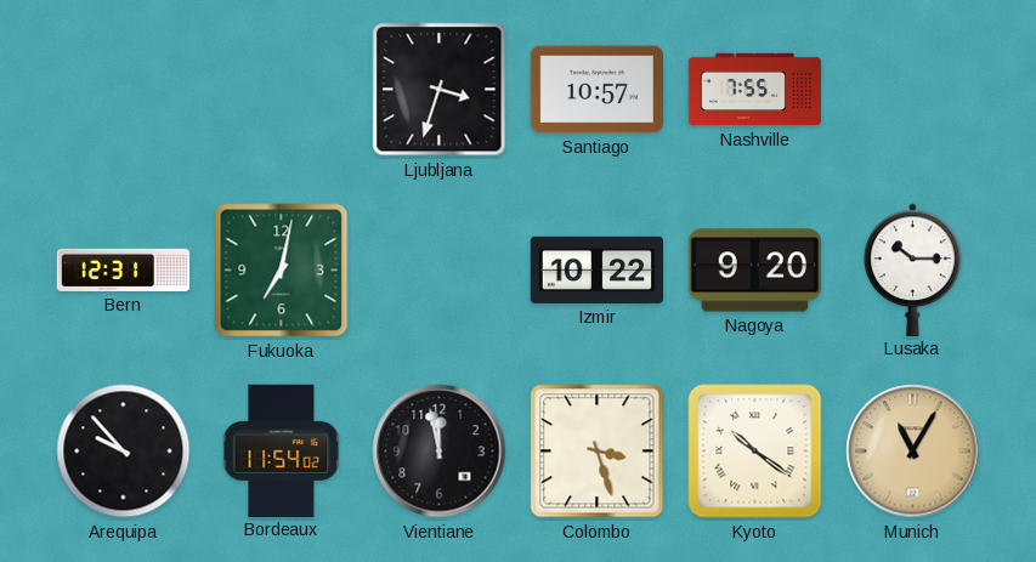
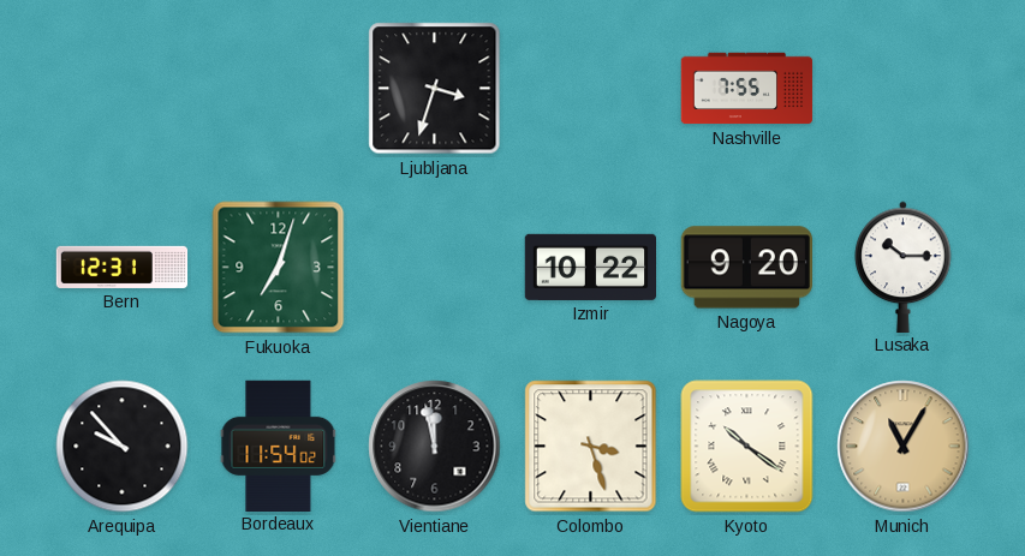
Santiago: 10:57 -> none (596, 90)
Fukuoka: 7:02 -> 7:03 (279, 268)
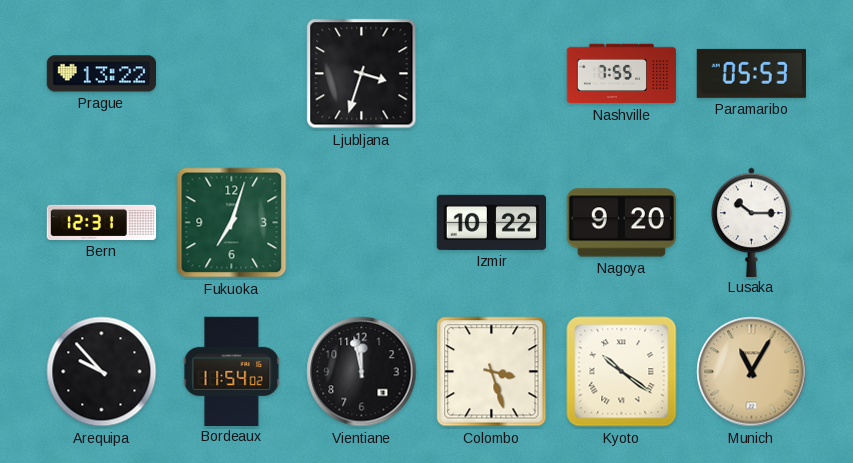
Prague: none -> 13:22 (102, 74)
Paramaribo: none -> 05:53 (751, 73)
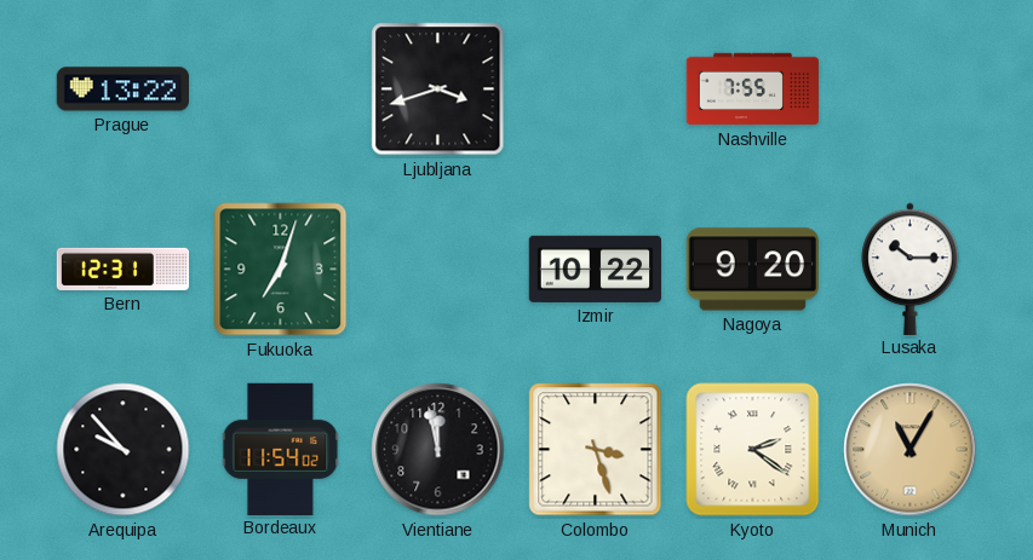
Ljubljana: 3:33 -> 3:42 (438, 90)
Paramaribo: 05:53 -> none (751, 73)
Kyoto: 10:21 -> 2:21 (753, 450)
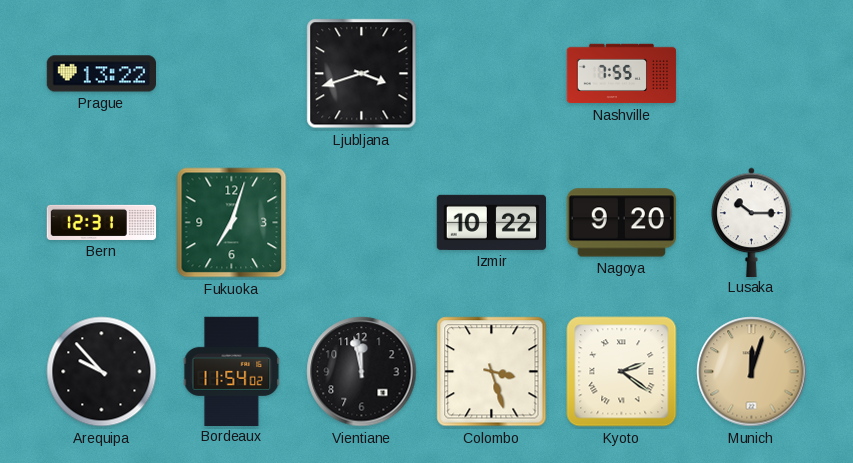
Munich: 11:05 -> 12:03 (752, 372)
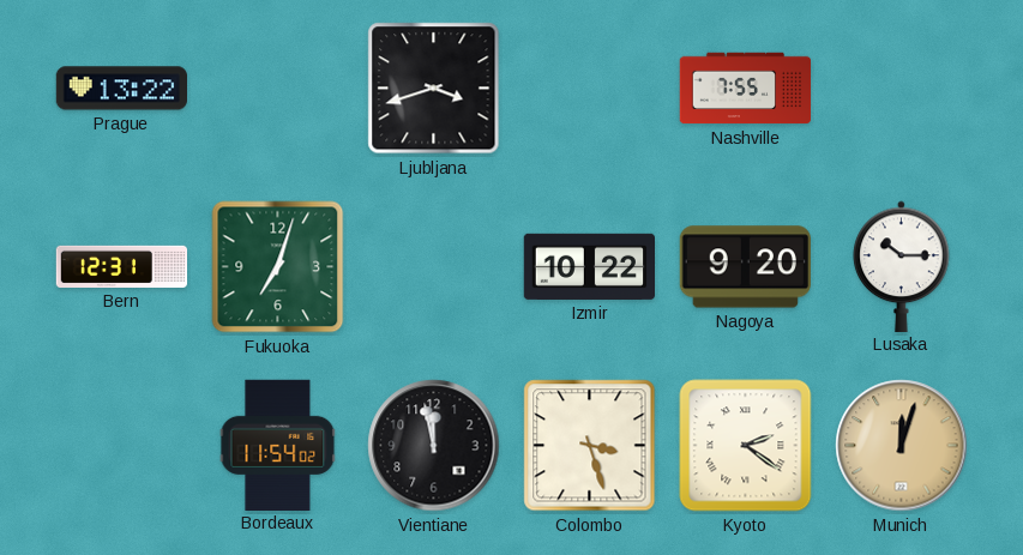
Arequipa: 9:53 -> none (102, 372)
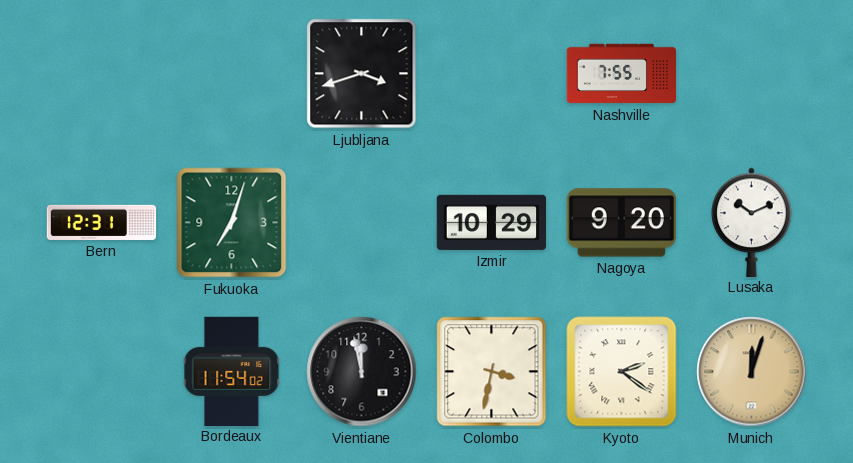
Prague: 13:22 -> none (122, 89)
Izmir: 10:22 -> 10:29 (492, 222)
Lusaka: 10:15 -> 10:11 (752, 222)
Colombo: 3:27 -> 3:32 (492, 372)
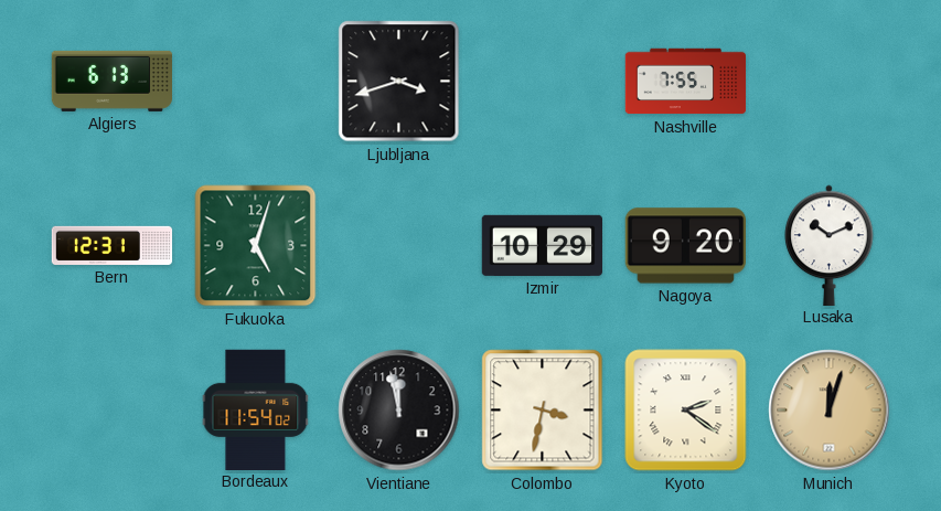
Algiers: none -> 6:13 (111, 81)
Fukuoka: 7:03 -> 5:03 (256, 246)
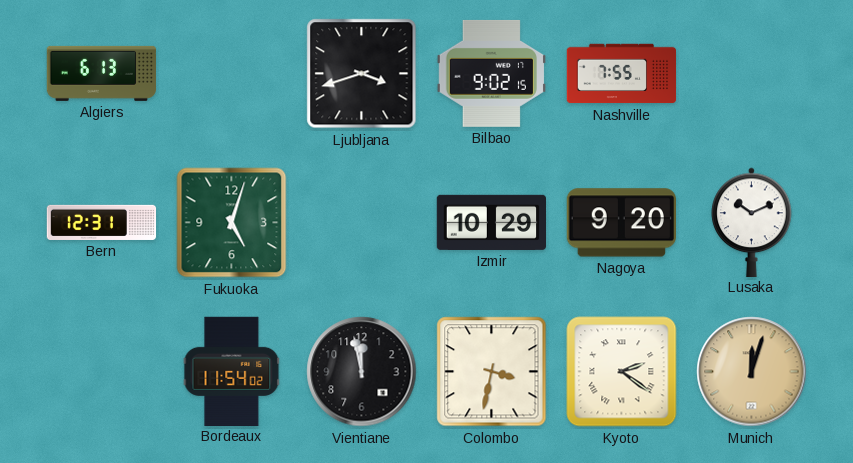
Bilbao: none -> 9:02 (491, 73)
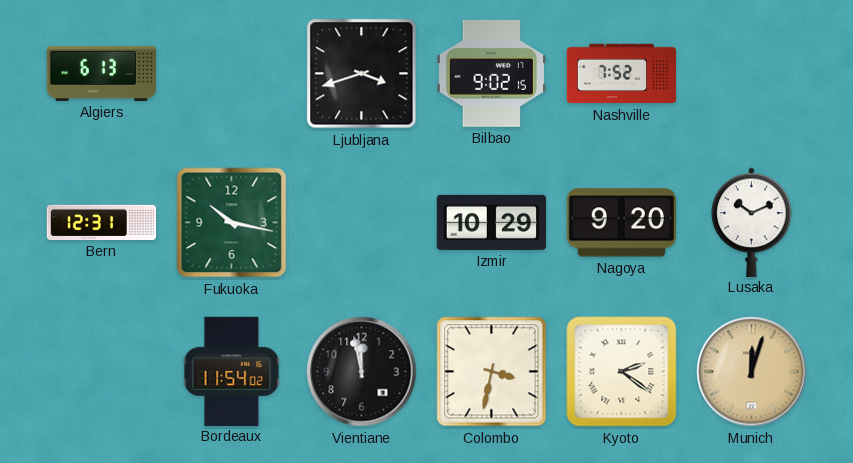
Nashville: 7:55 -> 7:52 (622, 74)
Fukuoka: 5:03 -> 10:17 (232, 223)
